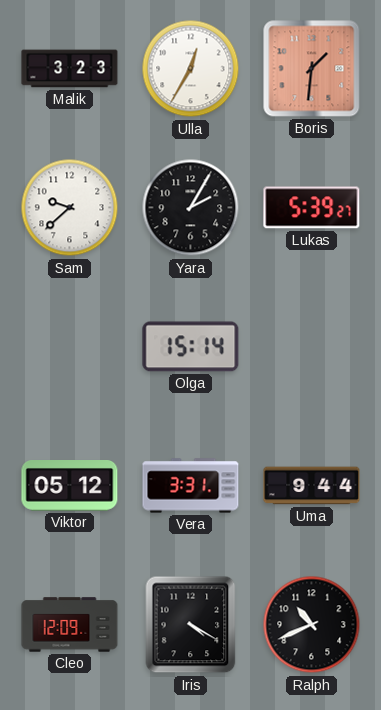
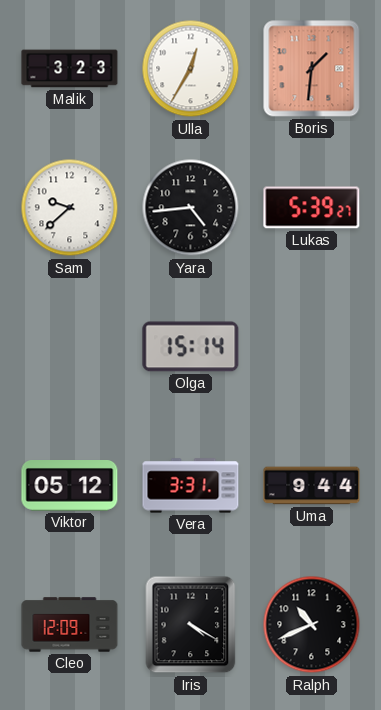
Yara: 2:05 -> 4:44 (191, 208)
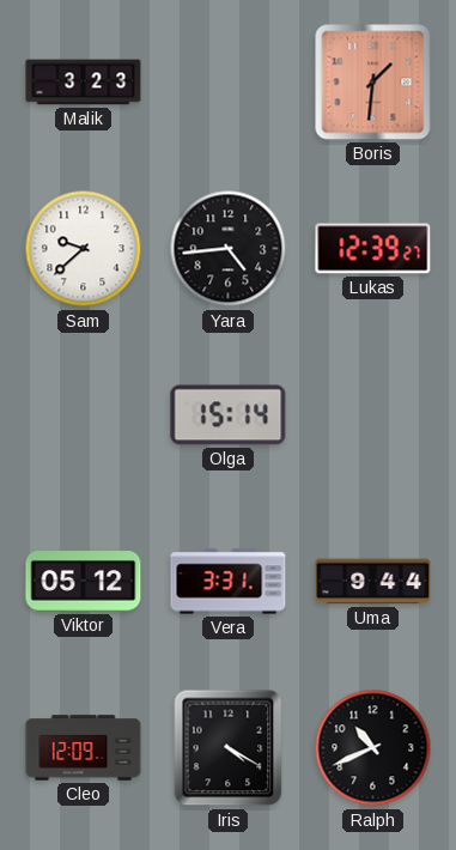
Ulla: 12:35 -> none (191, 69)
Lukas: 5:39 -> 12:39 (373, 249)
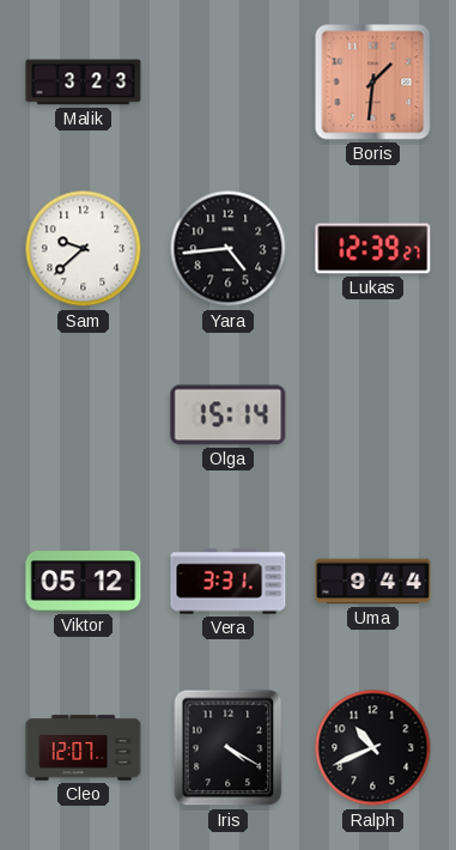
Cleo: 12:09 -> 12:07 (84, 748)
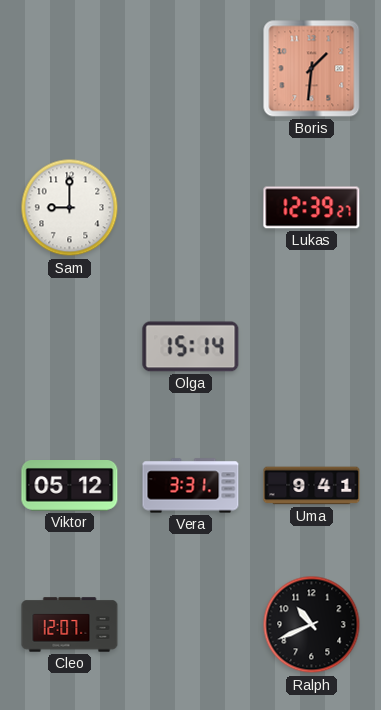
Malik: 3:23 -> none (84, 83)
Sam: 9:38 -> 9:00 (70, 208)
Yara: 4:44 -> none (229, 249)
Uma: 9:44 -> 9:41 (312, 486)
Iris: 4:20 -> none (229, 748)
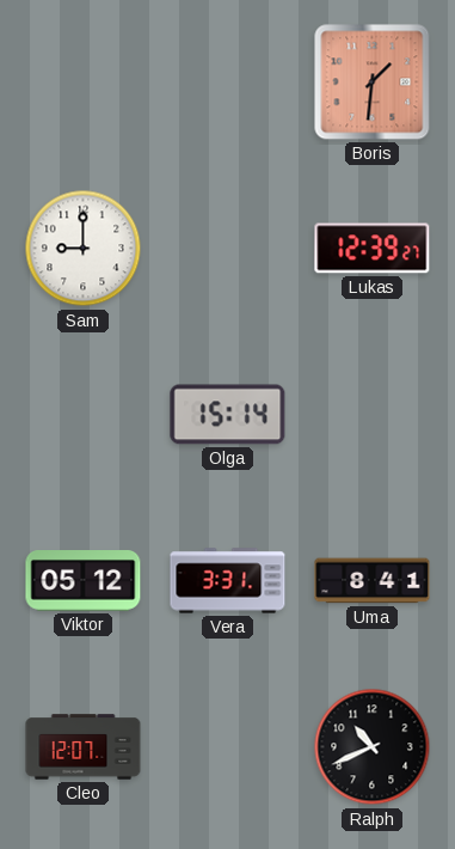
Uma: 9:41 -> 8:41 (373, 581)
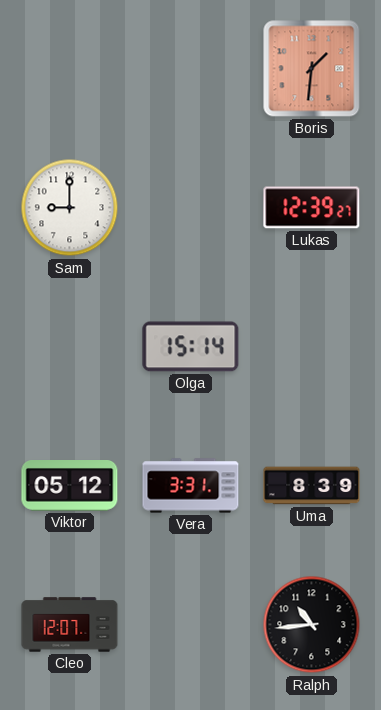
Uma: 8:41 -> 8:39 (312, 486)
Ralph: 10:41 -> 10:44 (312, 625)
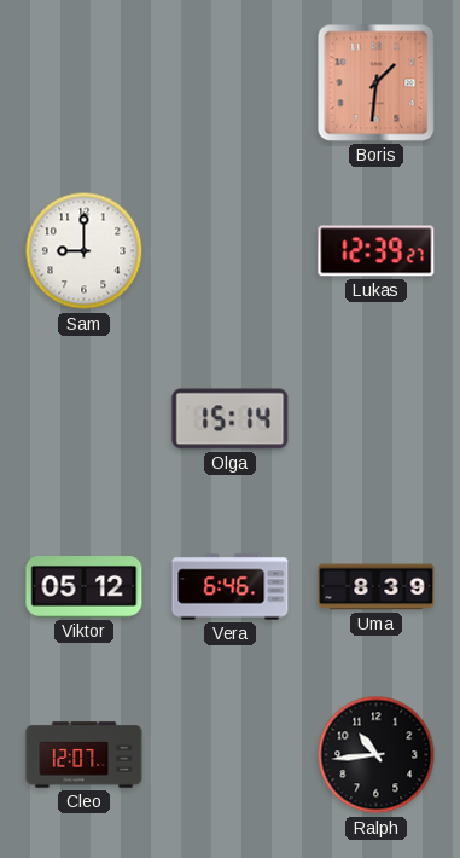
Vera: 3:31 -> 6:46 (231, 587)
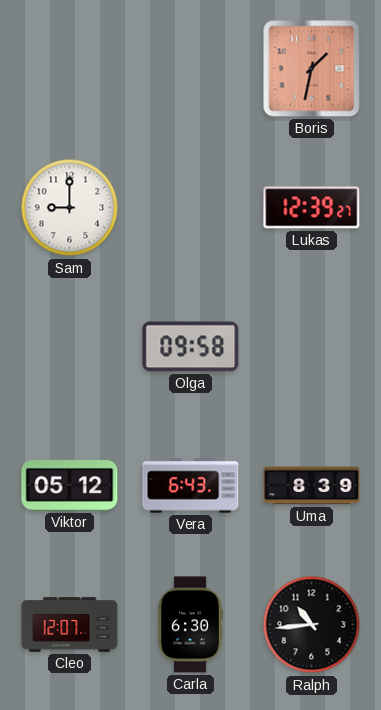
Boris: 1:31 -> 1:32 (312, 69)
Olga: 15:14 -> 09:58 (191, 347)
Vera: 6:46 -> 6:43 (191, 486)
Carla: none -> 6:30 (190, 625)
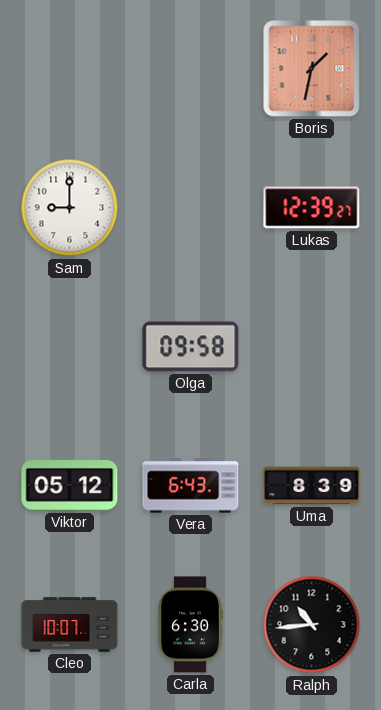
Cleo: 12:07 -> 10:07 (70, 625)
